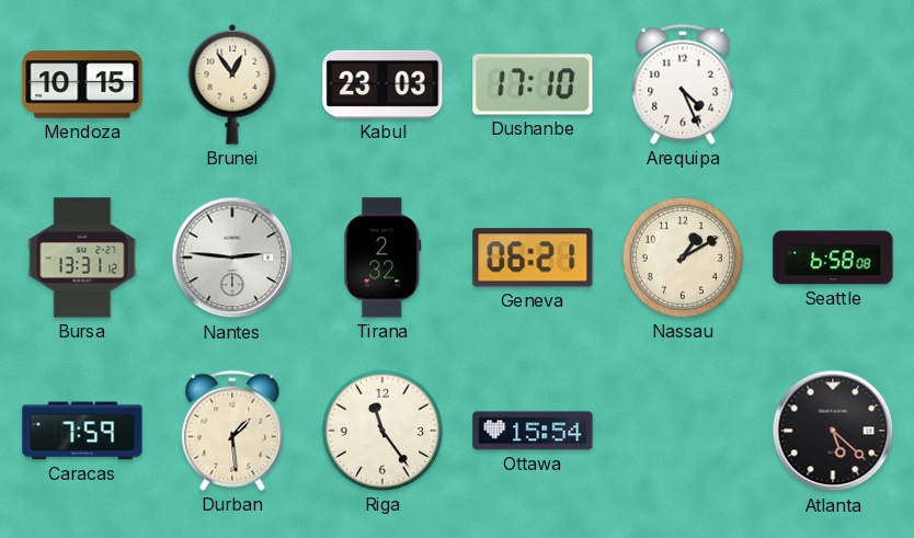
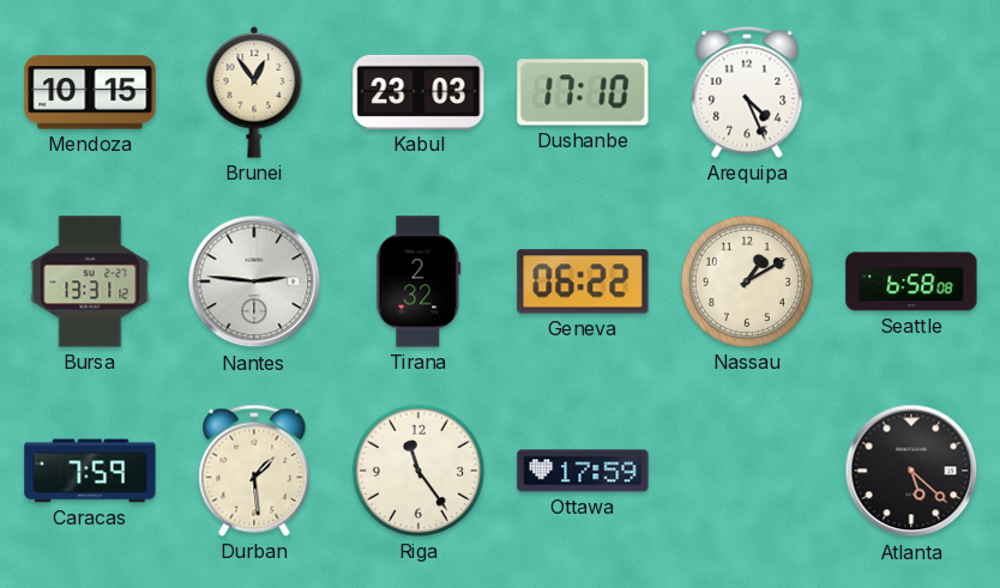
Geneva: 06:21 -> 06:22 (583, 281)
Ottawa: 15:54 -> 17:59 (583, 471)
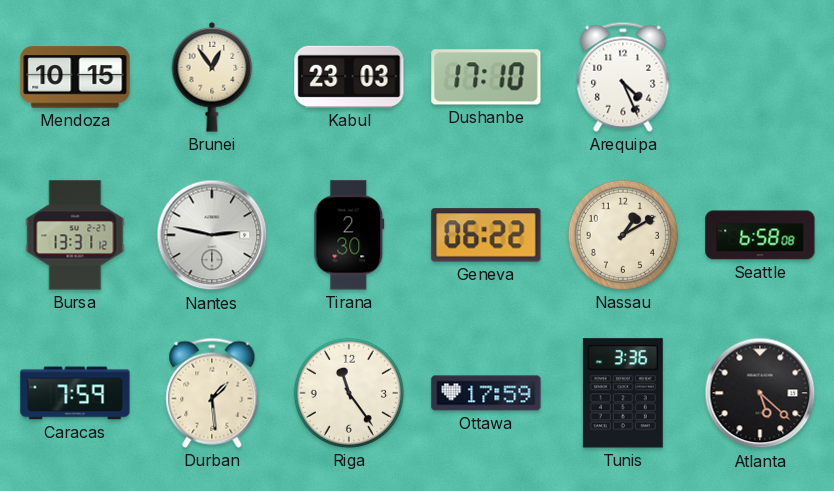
Nantes: 2:46 -> 2:47 (212, 235)
Tirana: 2:32 -> 2:30 (349, 235)
Tunis: none -> 3:36 (623, 393)
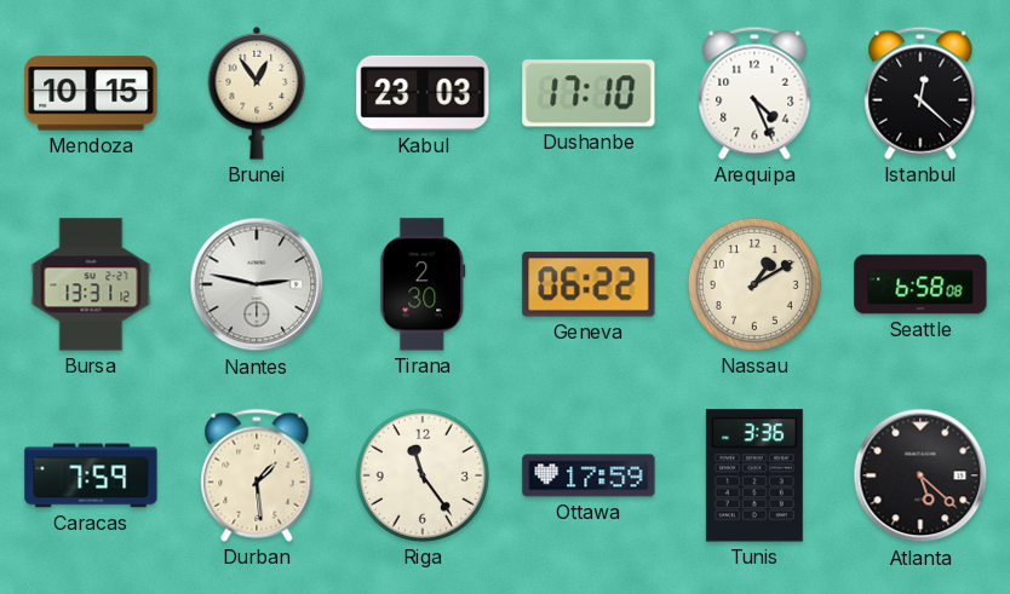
Istanbul: none -> 12:22 (920, 93)
